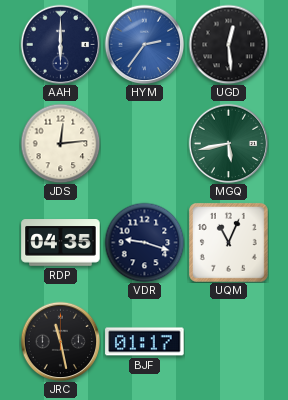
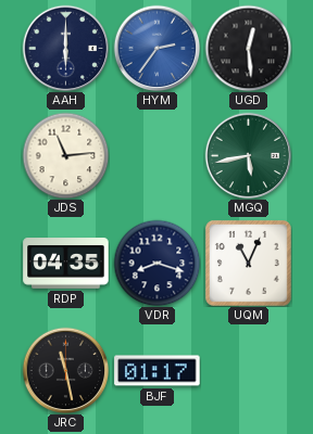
JDS: 12:14 -> 11:14 (65, 155)
VDR: 9:18 -> 8:18 (156, 263)
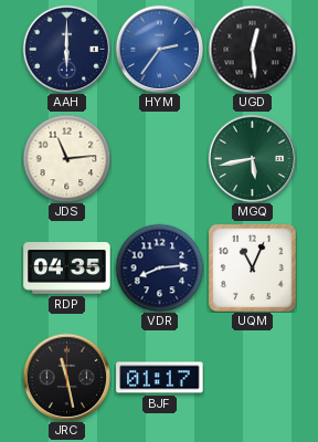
VDR: 8:18 -> 8:14 (159, 267)
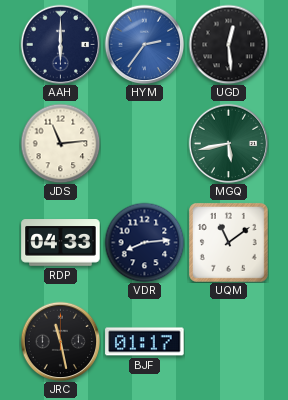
RDP: 04:35 -> 04:33 (61, 243)
UQM: 11:04 -> 11:09 (228, 242)
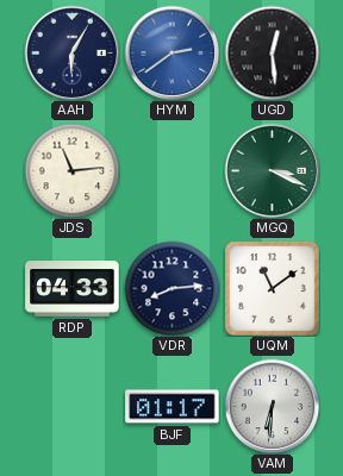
AAH: 6:00 -> 6:05 (71, 52)
HYM: 2:36 -> 2:39 (171, 52)
MGQ: 5:43 -> 3:19 (272, 170)
JRC: 11:28 -> none (60, 341)
VAM: none -> 6:31 (272, 406)
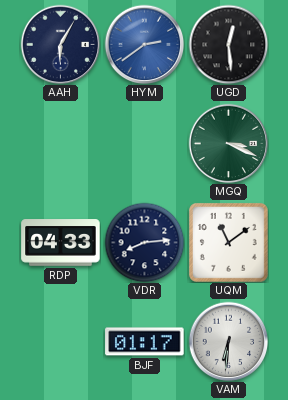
JDS: 11:14 -> none (71, 170)
